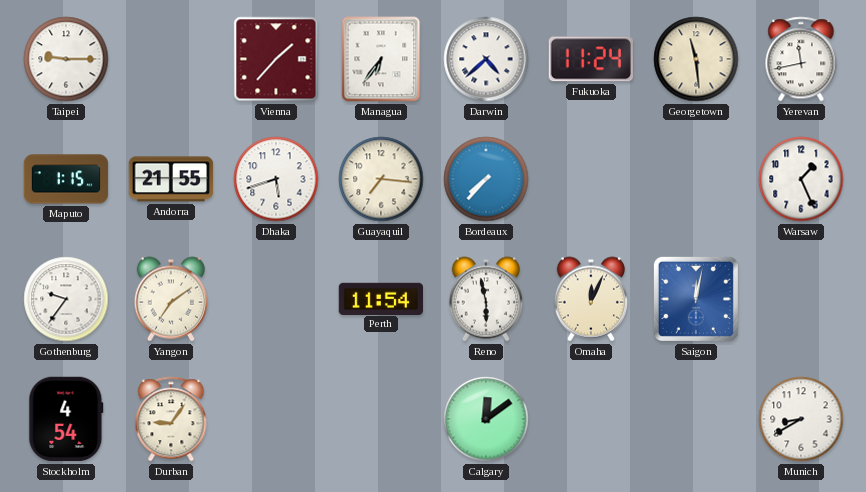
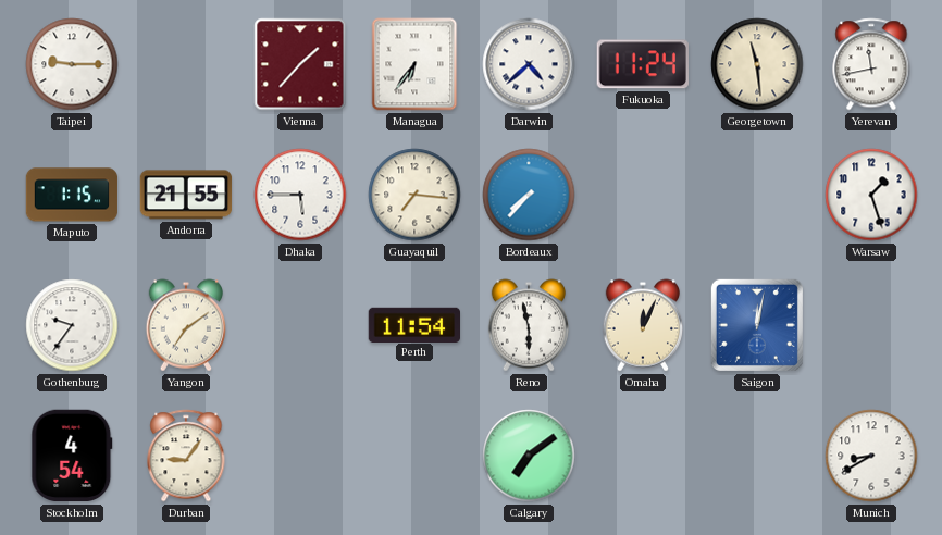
Dhaka: 5:42 -> 5:45 (300, 195)
Warsaw: 1:26 -> 1:27 (871, 195)
Calgary: 12:09 -> 7:09 (529, 456)
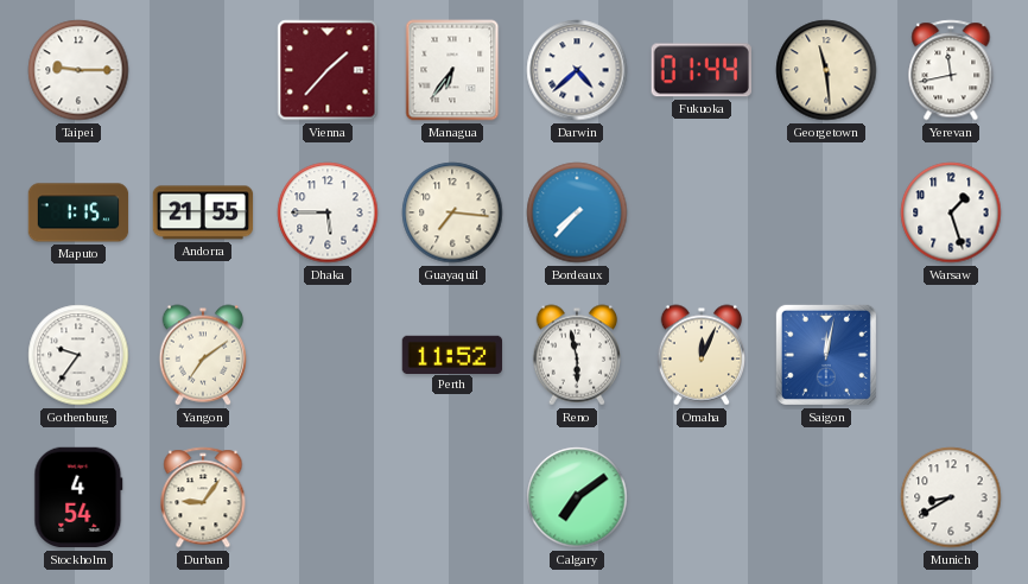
Fukuoka: 11:24 -> 01:44 (702, 70)
Perth: 11:54 -> 11:52 (451, 354)
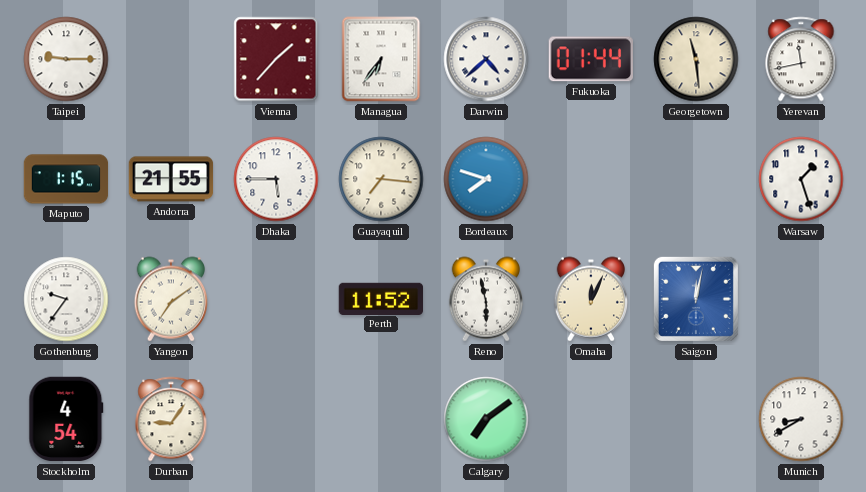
Bordeaux: 7:37 -> 7:48 (486, 179)
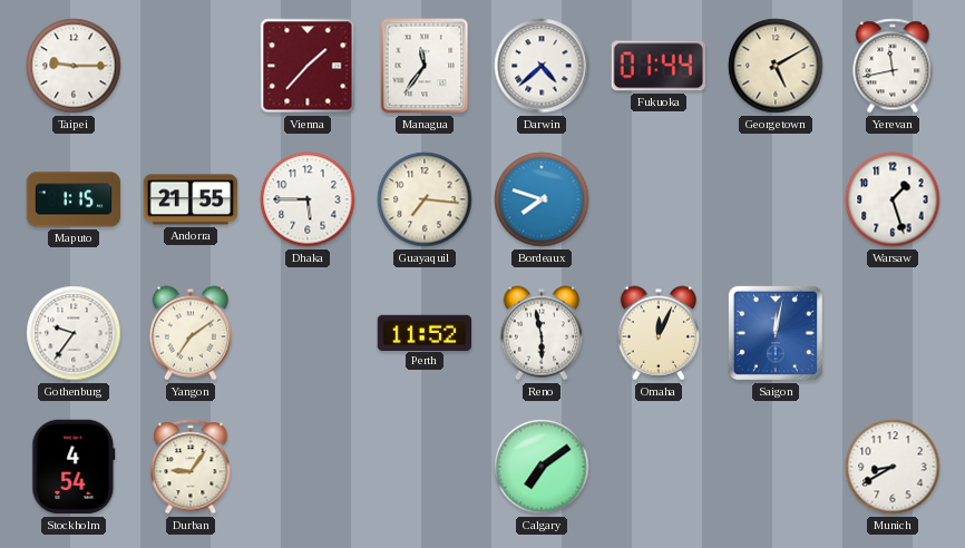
Managua: 6:36 -> 11:36 (425, 66)
Georgetown: 11:29 -> 5:10 (776, 66)
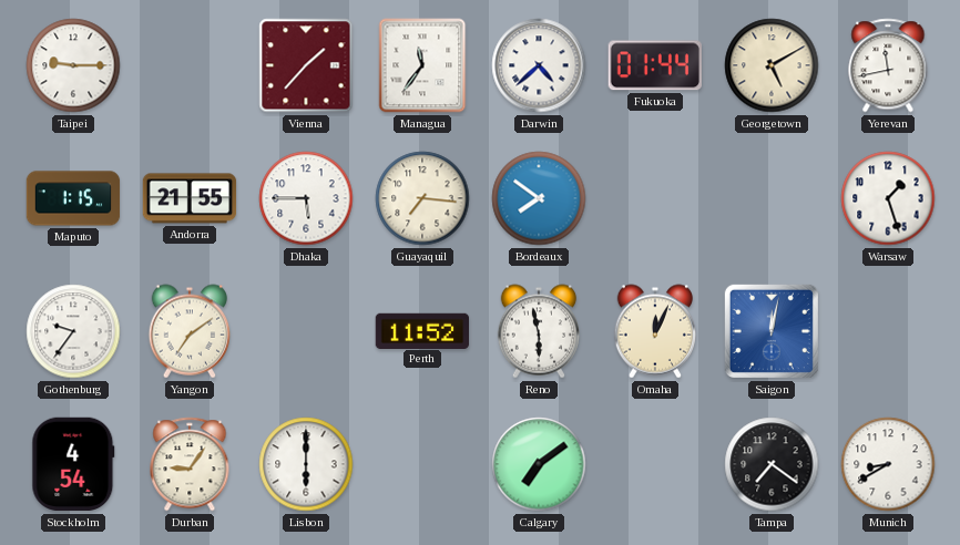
Bordeaux: 7:48 -> 7:51 (539, 198)
Lisbon: none -> 6:00 (306, 464)
Tampa: none -> 7:21 (772, 464)
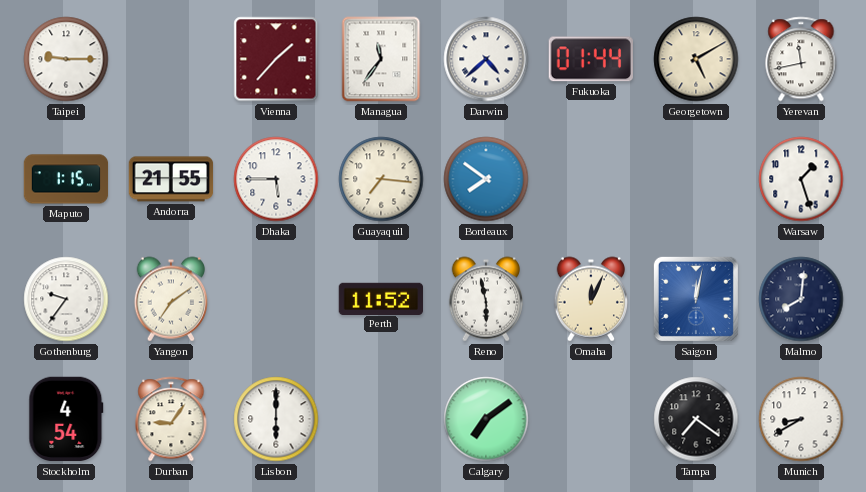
Malmo: none -> 8:01 (801, 299)
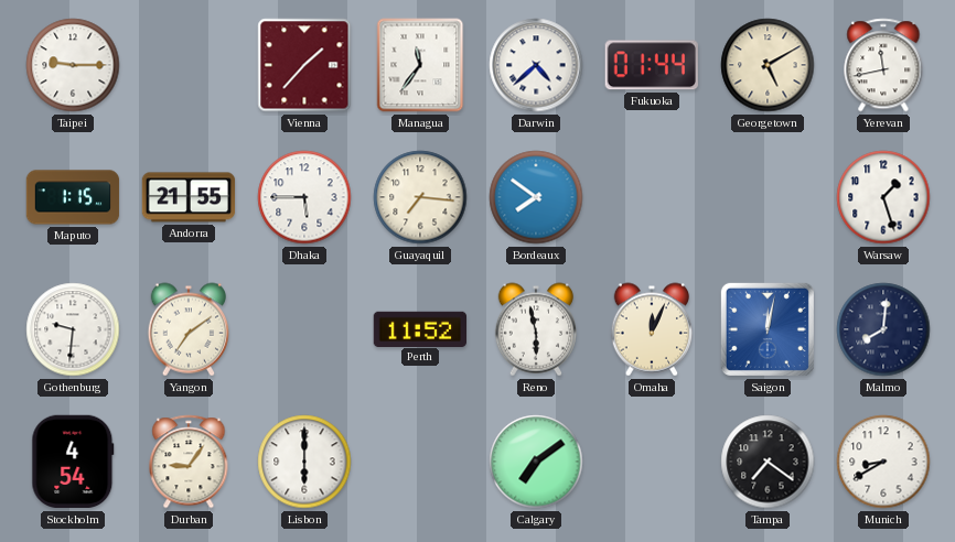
Gothenburg: 9:36 -> 9:31 (73, 329)
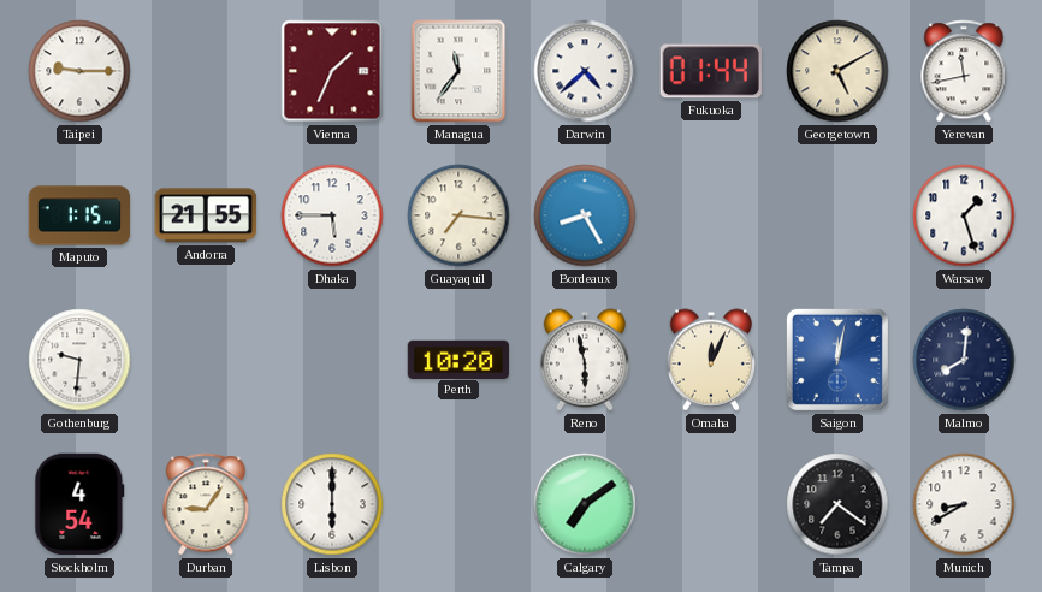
Vienna: 1:37 -> 1:34 (332, 71)
Bordeaux: 7:51 -> 8:25 (585, 215)
Yangon: 7:09 -> none (187, 329)
Perth: 11:52 -> 10:20 (457, 359)
